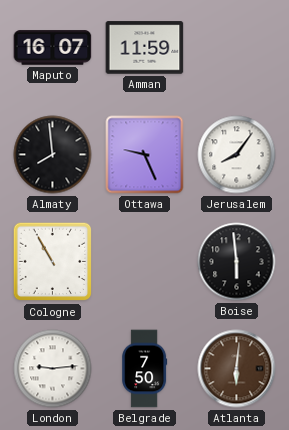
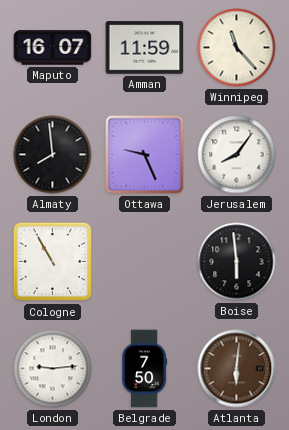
Winnipeg: none -> 11:23 (237, 48)
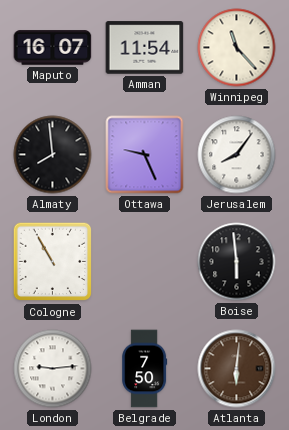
Amman: 11:59 -> 11:54 (145, 48)
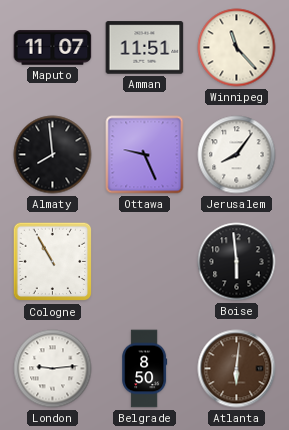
Maputo: 16:07 -> 11:07 (53, 48)
Amman: 11:54 -> 11:51 (145, 48)
Belgrade: 7:50 -> 8:50 (145, 369)
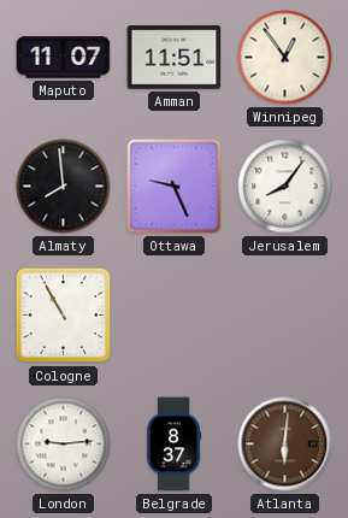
Winnipeg: 11:23 -> 12:54 (285, 58)
Boise: 5:59 -> none (237, 262)
Belgrade: 8:50 -> 8:37 (175, 445)
